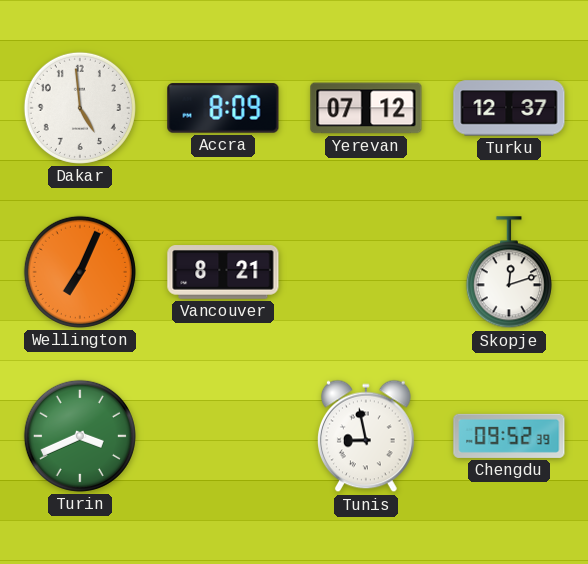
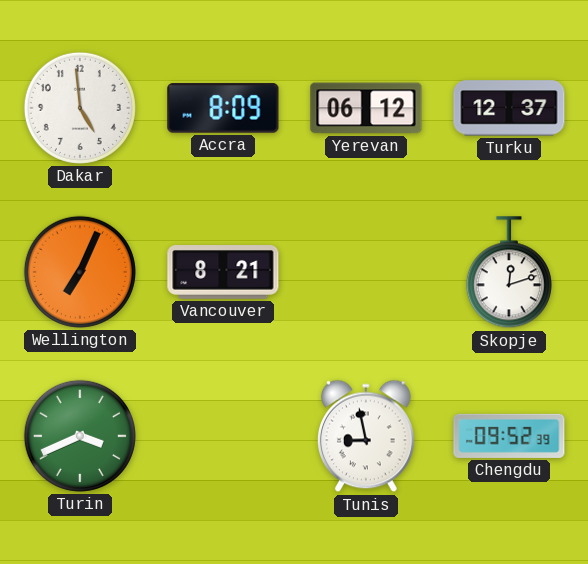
Yerevan: 07:12 -> 06:12 (366, 108)
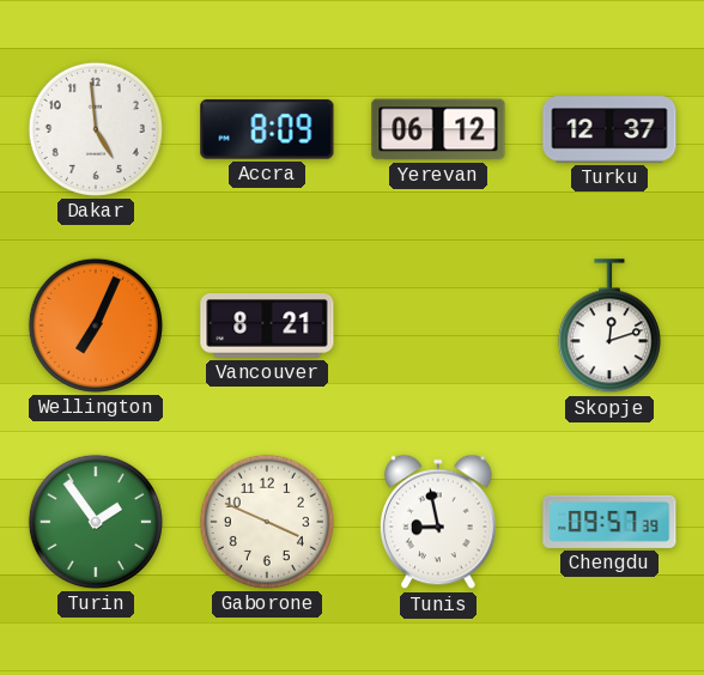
Turin: 3:41 -> 1:54 (96, 522)
Gaborone: none -> 3:49 (267, 522)
Chengdu: 09:52 -> 09:57 (609, 522)
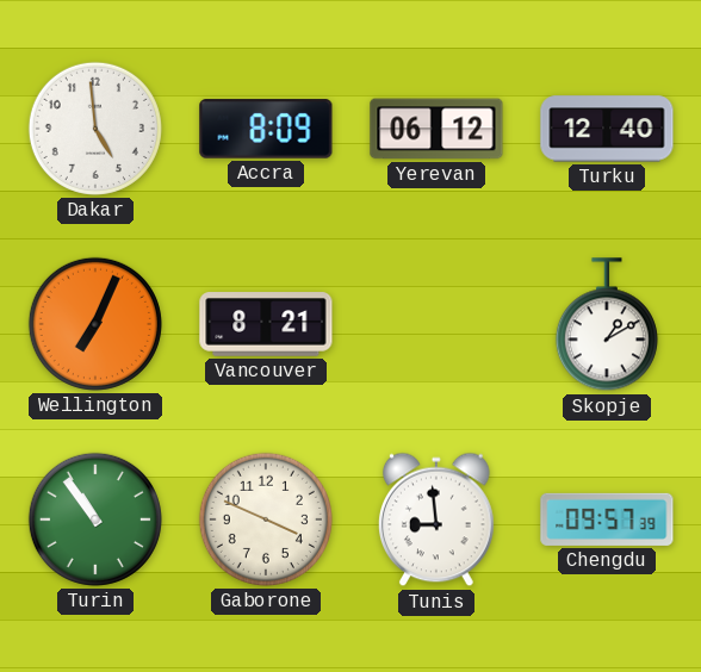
Turku: 12:37 -> 12:40 (607, 129)
Skopje: 12:12 -> 1:10 (607, 325)
Turin: 1:54 -> 10:54 (95, 519)
Tunis: 8:58 -> 8:59 (436, 519)
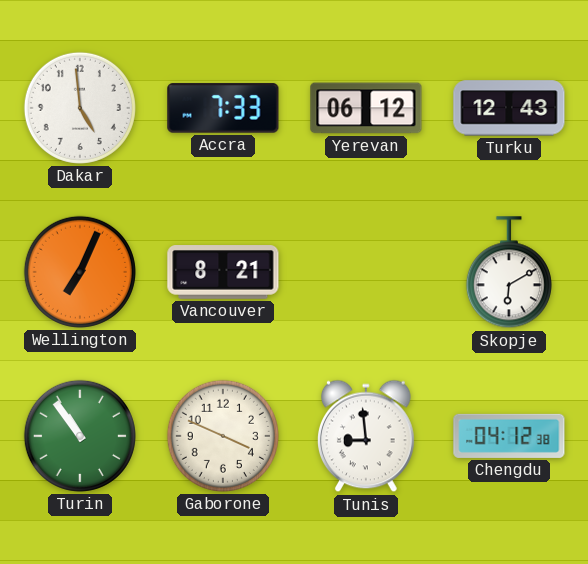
Accra: 8:09 -> 7:33 (223, 108)
Turku: 12:40 -> 12:43 (509, 108)
Skopje: 1:10 -> 6:10 (509, 273)
Chengdu: 09:57 -> 04:12 (509, 436)
